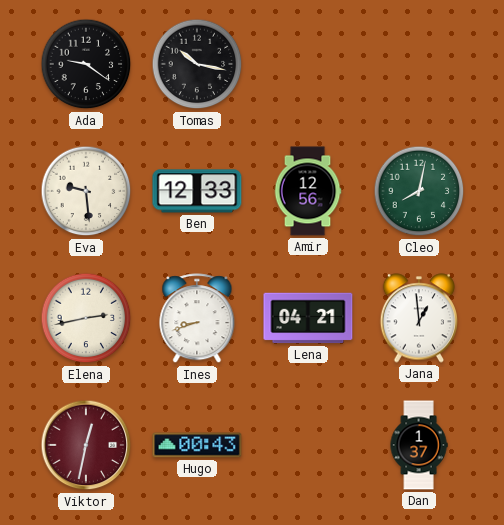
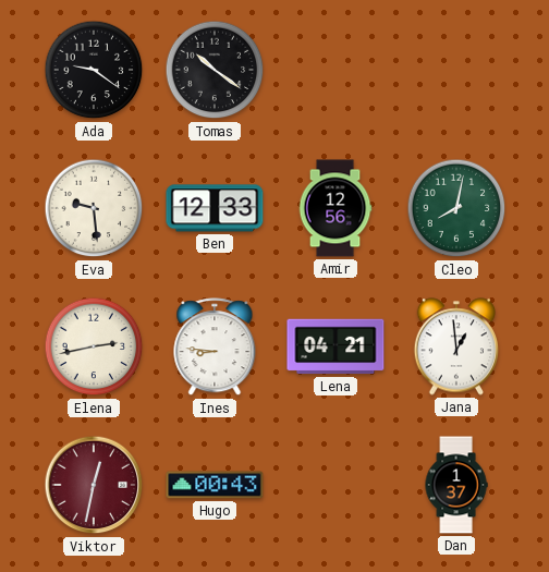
Tomas: 10:17 -> 10:21 (215, 70)
Ines: 8:42 -> 8:46 (215, 348)
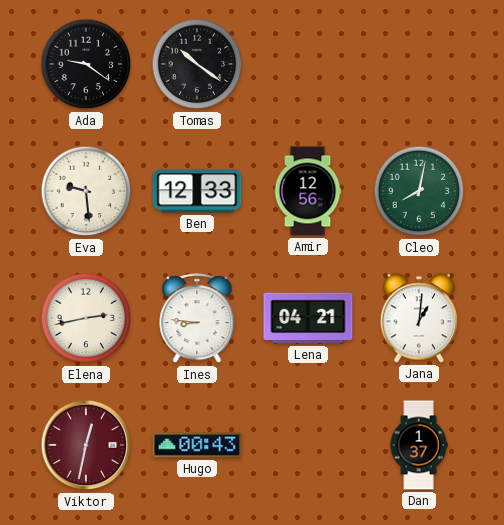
Jana: 12:59 -> 1:01 (418, 318)
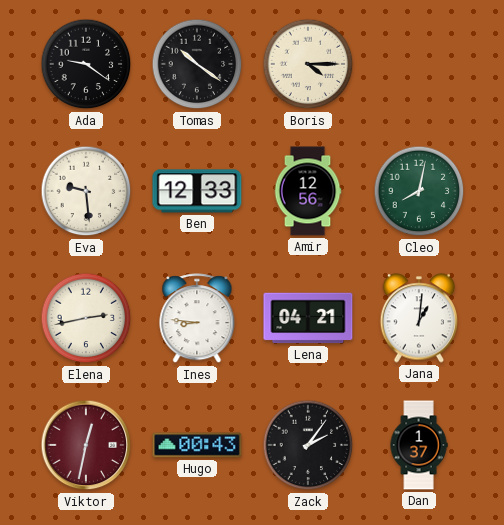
Boris: none -> 4:15 (308, 64)
Zack: none -> 2:06 (308, 445)
